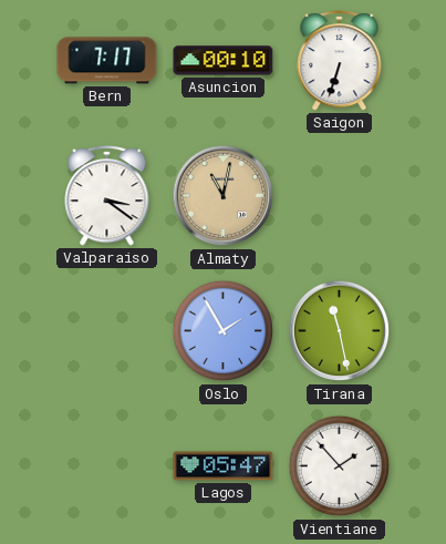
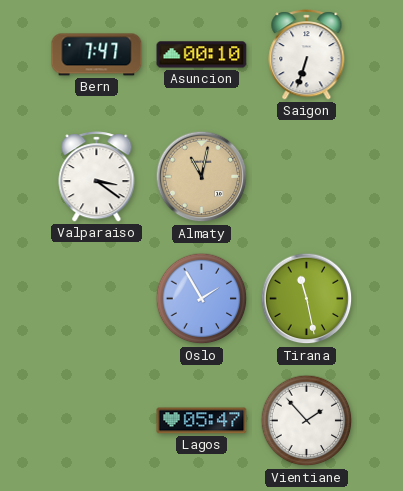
Bern: 7:17 -> 7:47 (97, 55)
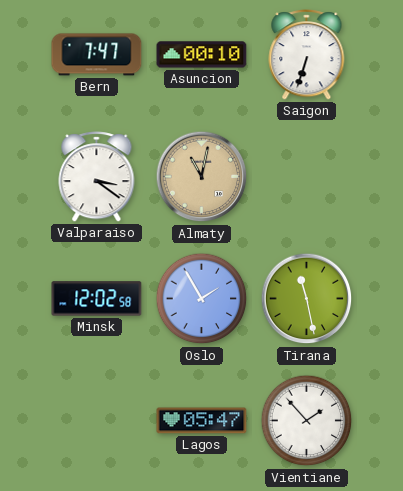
Minsk: none -> 12:02 (97, 299)
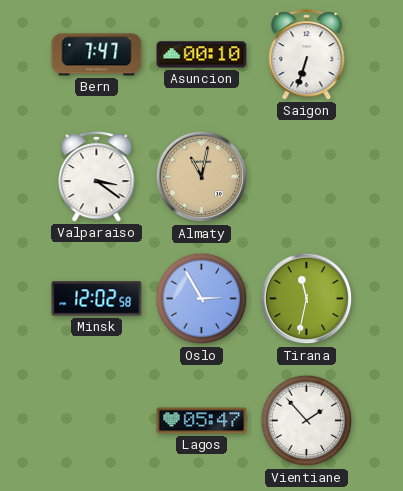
Oslo: 1:55 -> 2:55 (202, 299)
Tirana: 11:28 -> 11:32 (307, 299)
